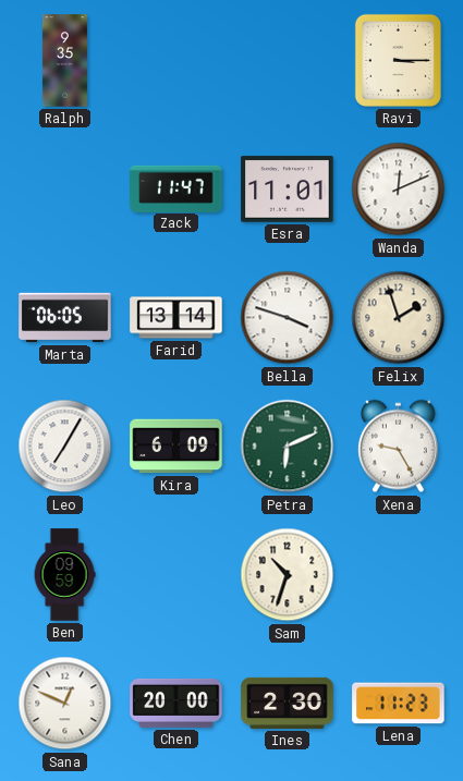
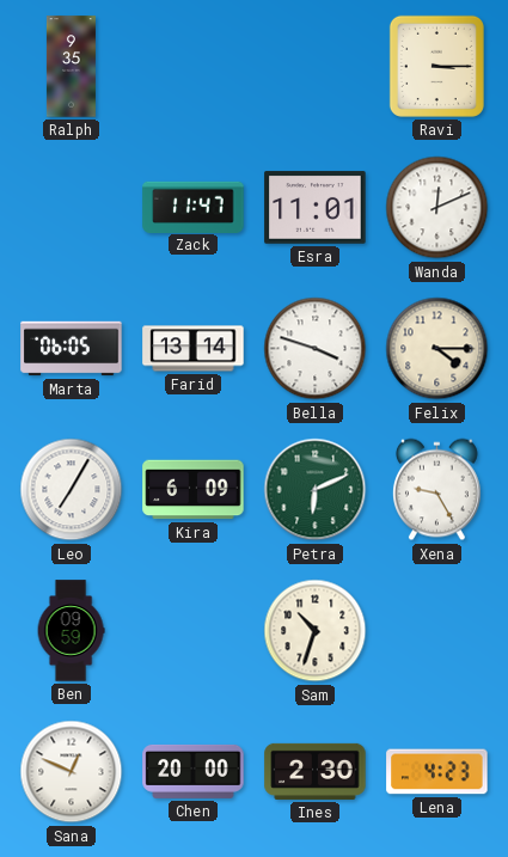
Felix: 1:57 -> 4:15 (437, 349)
Lena: 11:23 -> 4:23 (437, 772)
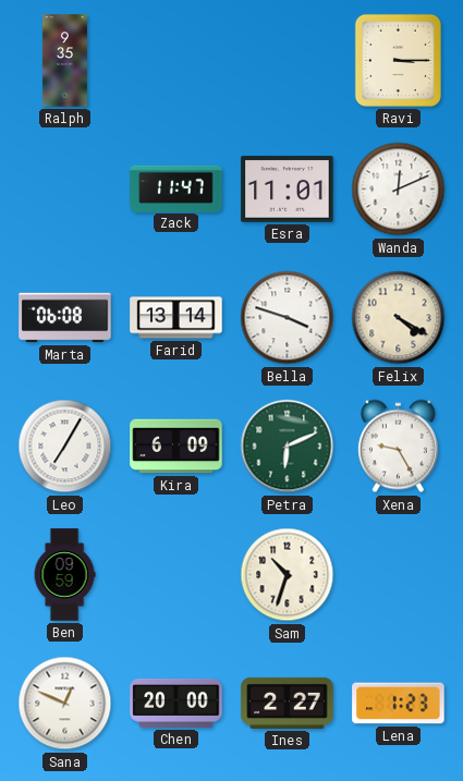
Marta: 06:05 -> 06:08 (65, 318)
Felix: 4:15 -> 4:20 (399, 318)
Ines: 2:30 -> 2:27 (288, 703)
Lena: 4:23 -> 1:23 (399, 704)
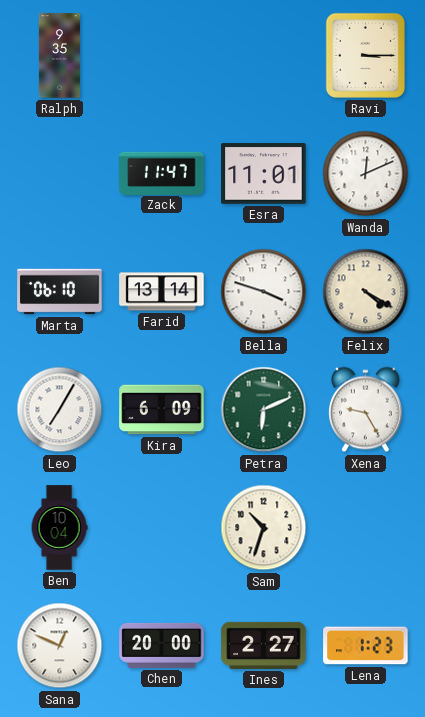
Marta: 06:08 -> 06:10 (60, 292)
Ben: 09:59 -> 10:04 (59, 528)
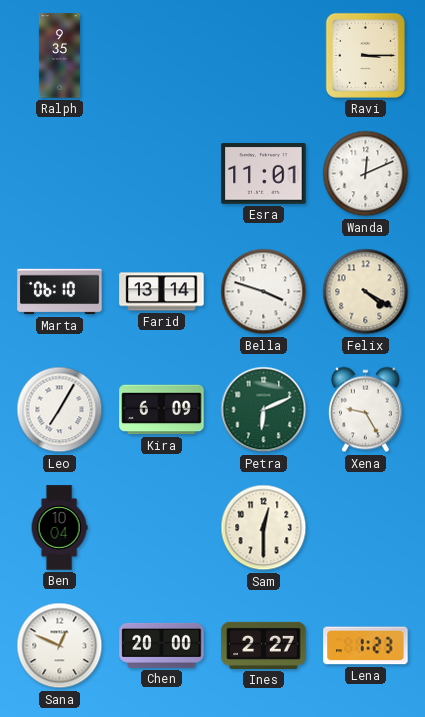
Zack: 11:47 -> none (162, 173)
Sam: 10:33 -> 12:30 (264, 528)
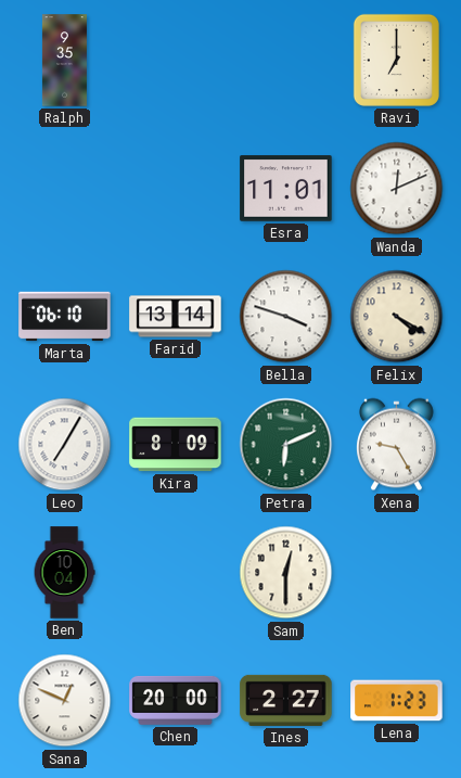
Ravi: 3:15 -> 7:00 (396, 60)
Kira: 6:09 -> 8:09 (176, 445)
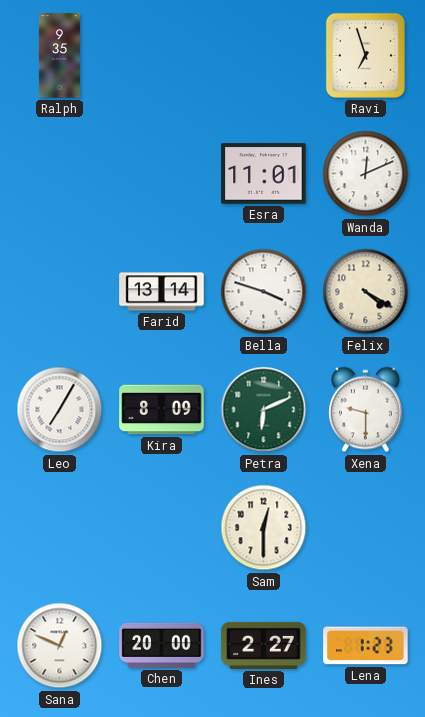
Ravi: 7:00 -> 6:57 (365, 55)
Marta: 06:10 -> none (65, 317)
Xena: 9:25 -> 9:30 (365, 410)
Ben: 10:04 -> none (64, 573)
